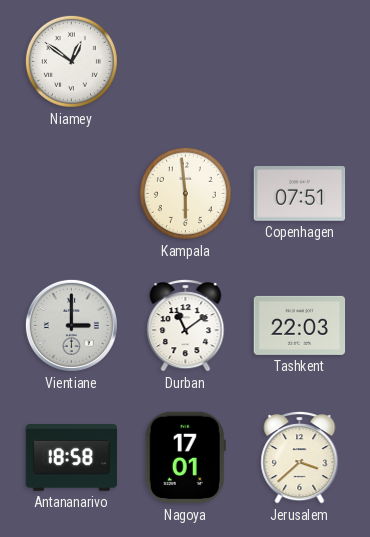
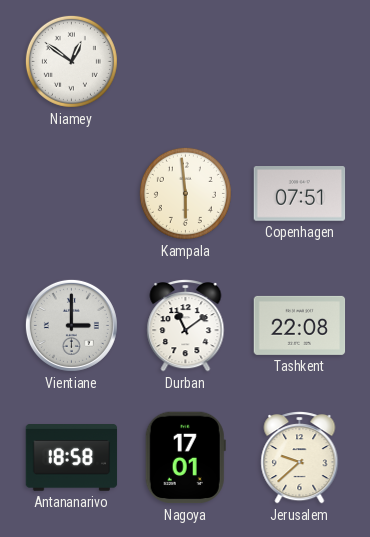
Tashkent: 22:03 -> 22:08 (300, 325)
Jerusalem: 3:38 -> 9:38 (300, 458)
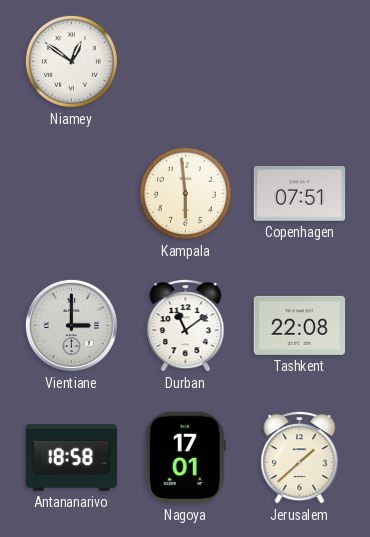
Jerusalem: 9:38 -> 1:38 (300, 458)
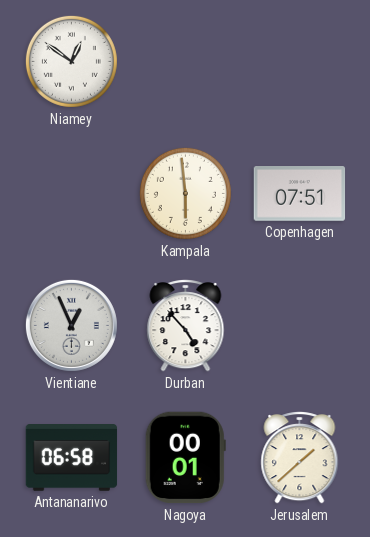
Vientiane: 3:00 -> 12:56 (71, 325)
Durban: 11:09 -> 4:53 (186, 326)
Tashkent: 22:08 -> none (300, 325)
Antananarivo: 18:58 -> 06:58 (72, 458)
Nagoya: 17:01 -> 00:01 (185, 458)
